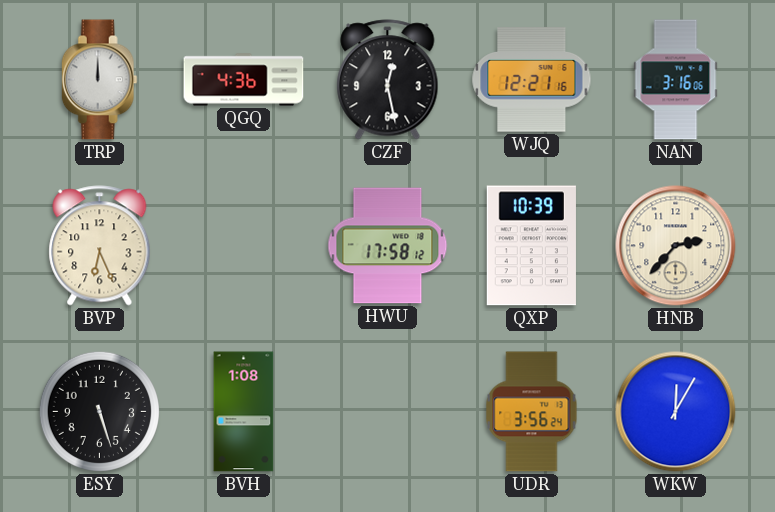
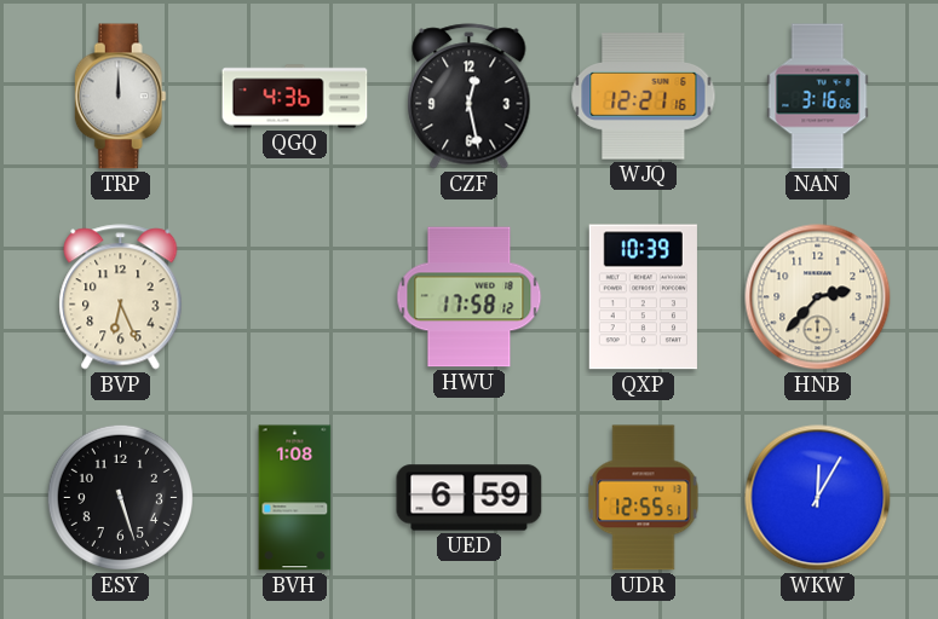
UED: none -> 6:59 (470, 498)
UDR: 3:56 -> 12:55 (644, 498)
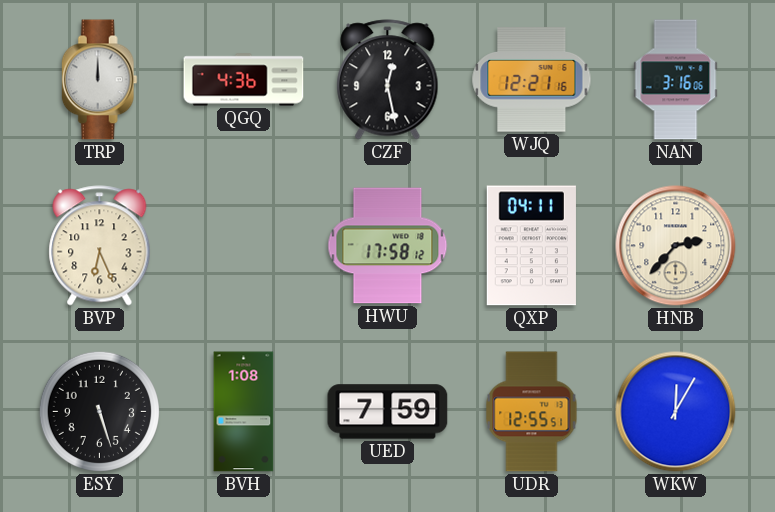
QXP: 10:39 -> 04:11 (531, 246)
UED: 6:59 -> 7:59 (388, 412)
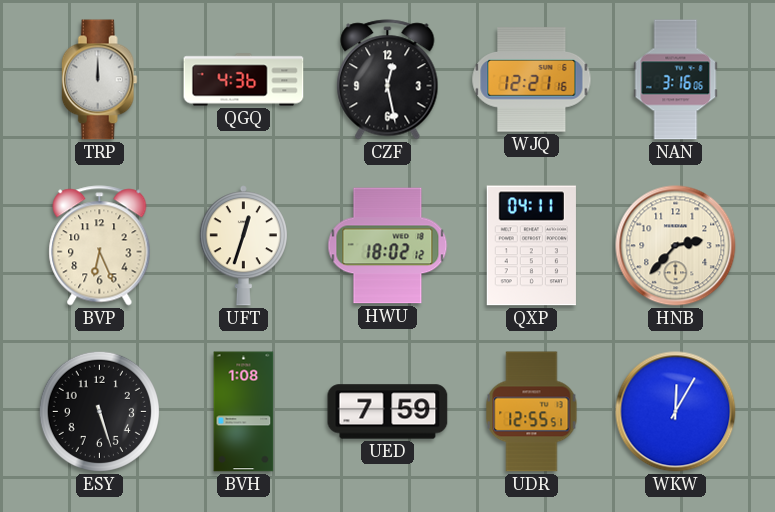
UFT: none -> 12:33 (243, 246)
HWU: 17:58 -> 18:02 (388, 246)
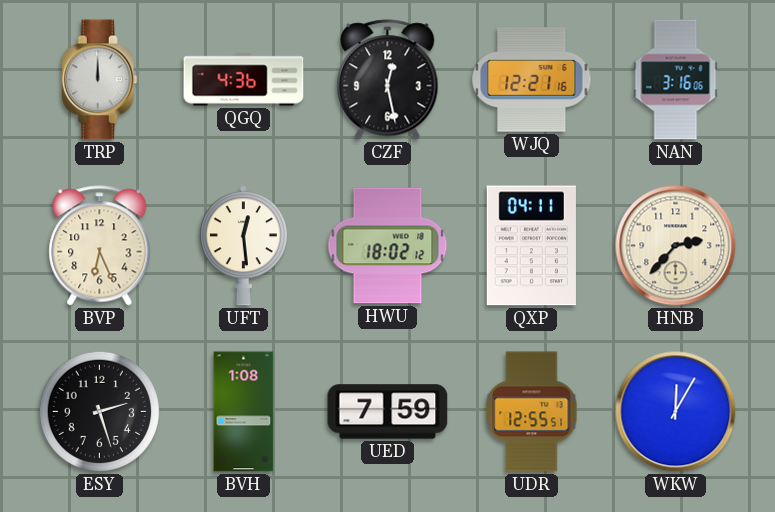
UFT: 12:33 -> 12:29 (243, 246)
ESY: 5:27 -> 2:27 (99, 411)
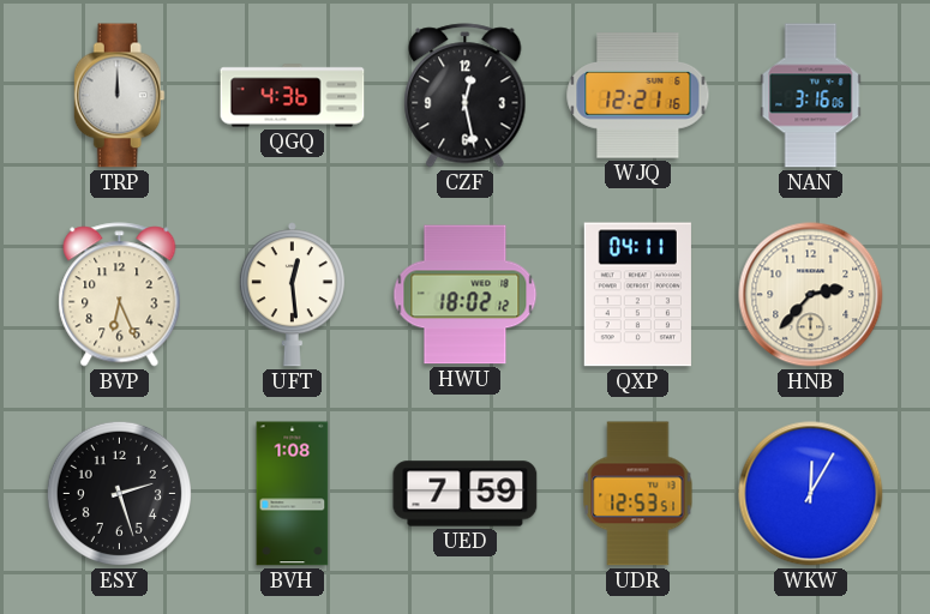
UDR: 12:55 -> 12:53 (638, 494)
